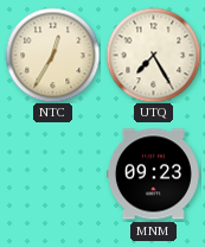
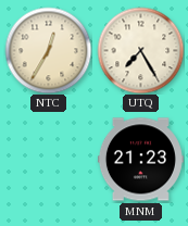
MNM: 09:23 -> 21:23 (140, 160)
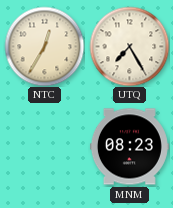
MNM: 21:23 -> 08:23 (129, 147)
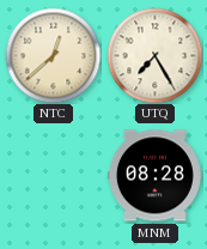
NTC: 12:35 -> 12:38 (53, 55)
MNM: 08:23 -> 08:28 (154, 176)
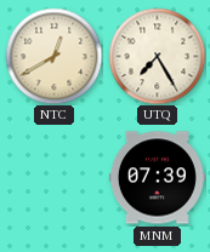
NTC: 12:38 -> 12:40 (53, 56)
MNM: 08:28 -> 07:39 (157, 178)
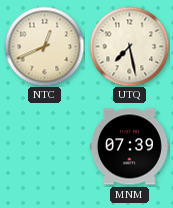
NTC: 12:40 -> 12:41 (44, 46)
UTQ: 7:25 -> 7:28 (129, 46)
